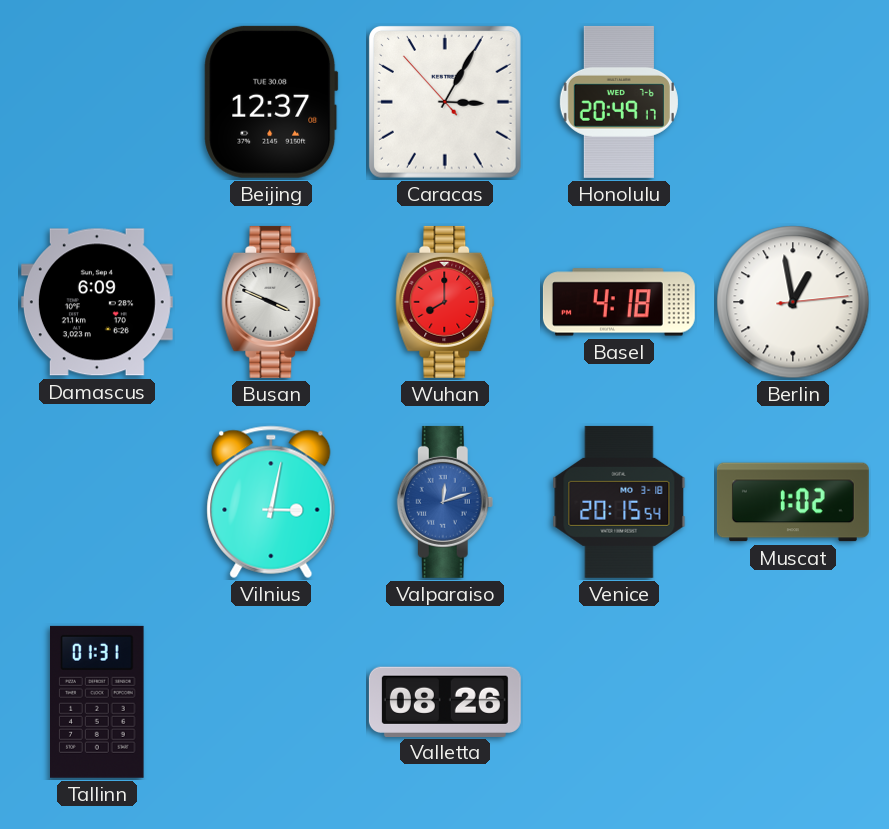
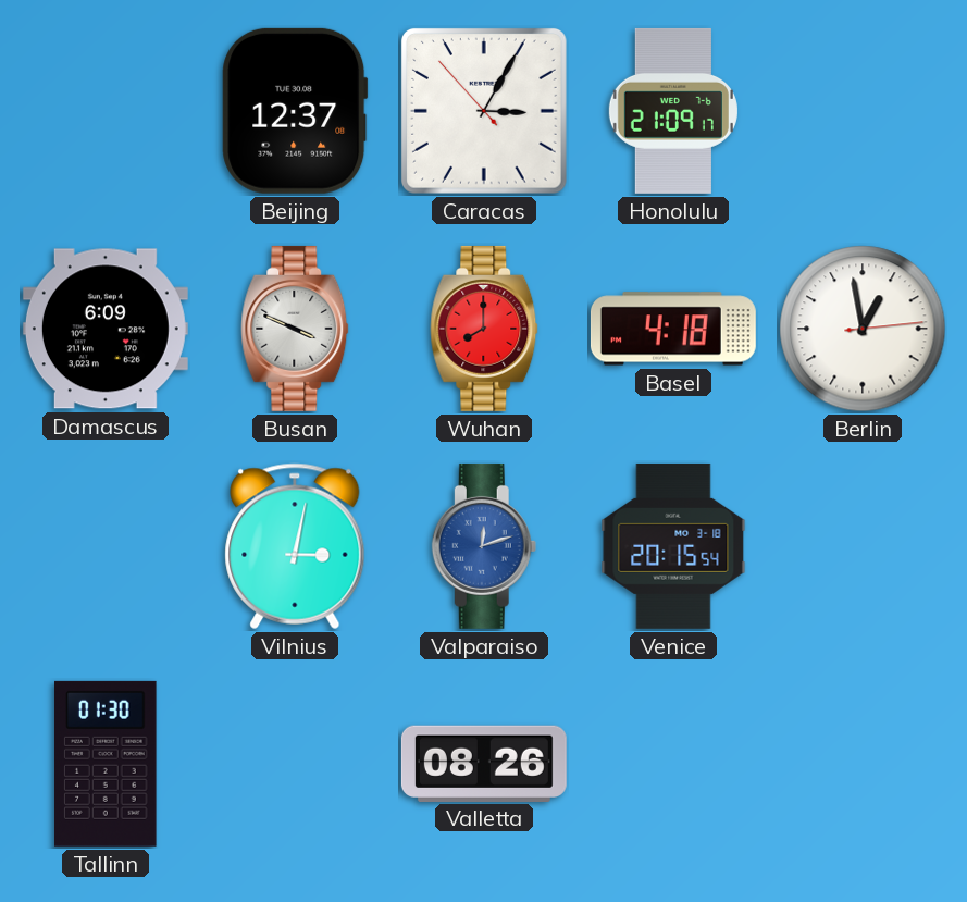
Honolulu: 20:49 -> 21:09 (673, 111)
Muscat: 1:02 -> none (793, 502)
Tallinn: 01:31 -> 01:30 (107, 764)
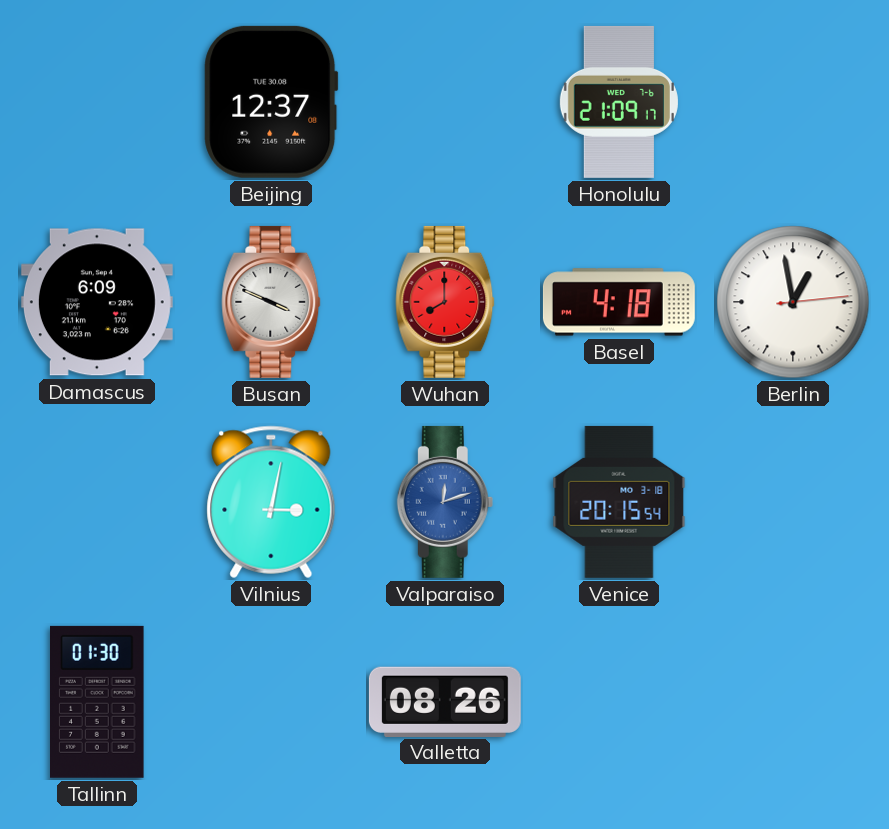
Caracas: 3:04 -> none (485, 112)
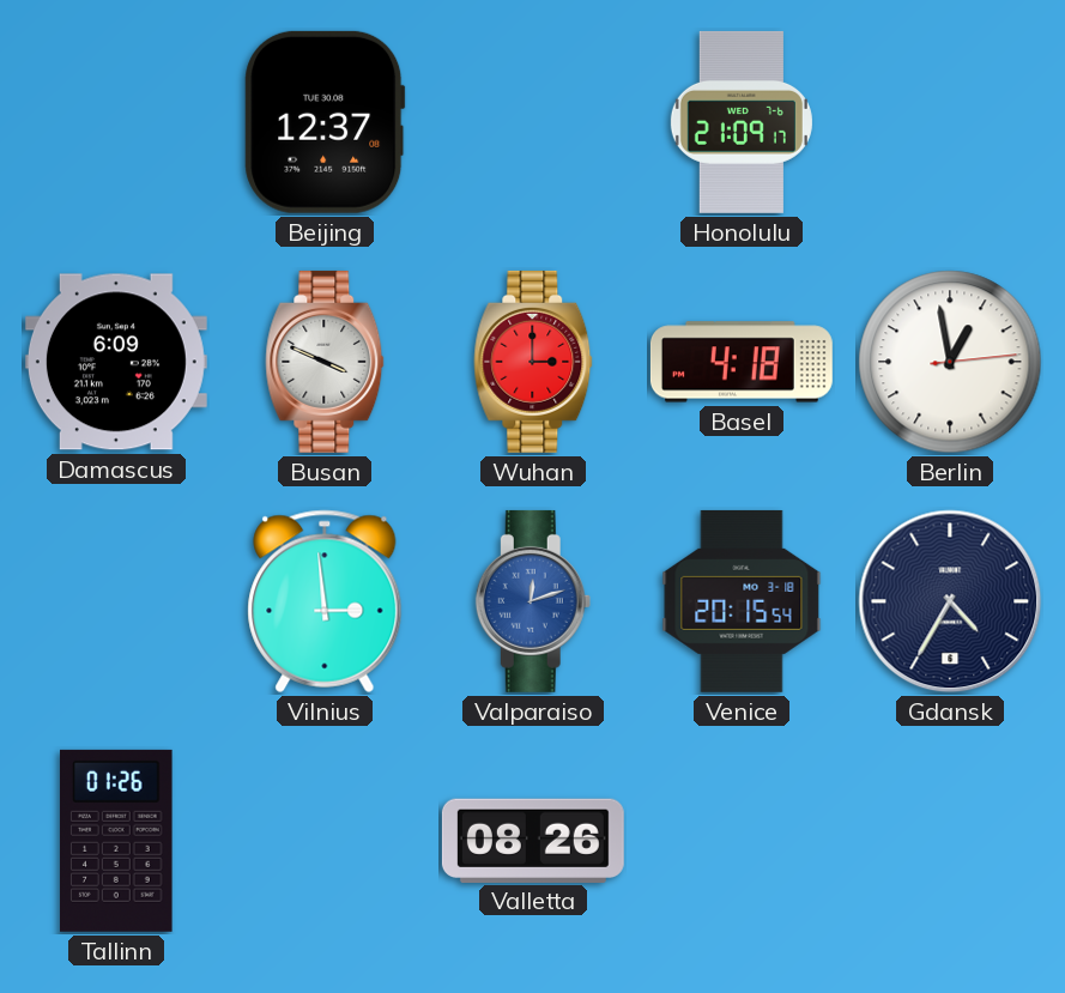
Wuhan: 8:00 -> 3:00 (533, 362)
Vilnius: 3:02 -> 2:59 (325, 601)
Gdansk: none -> 4:35 (950, 601)
Tallinn: 01:30 -> 01:26 (117, 841)
